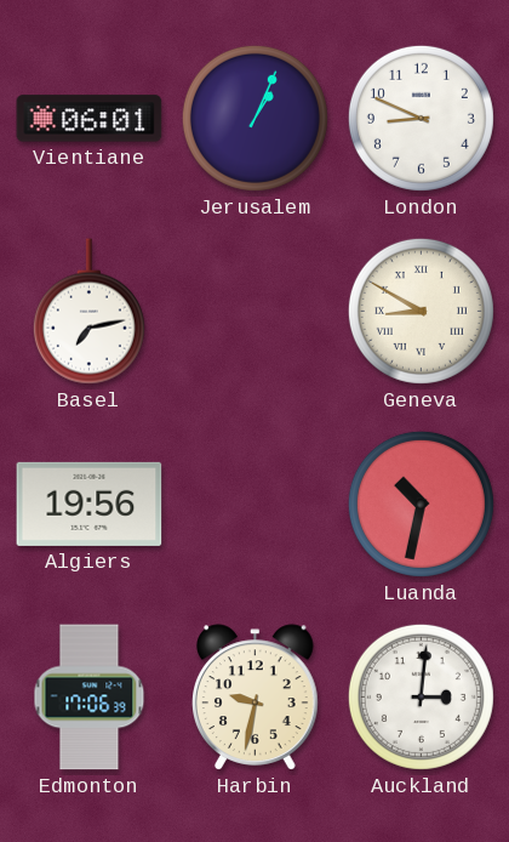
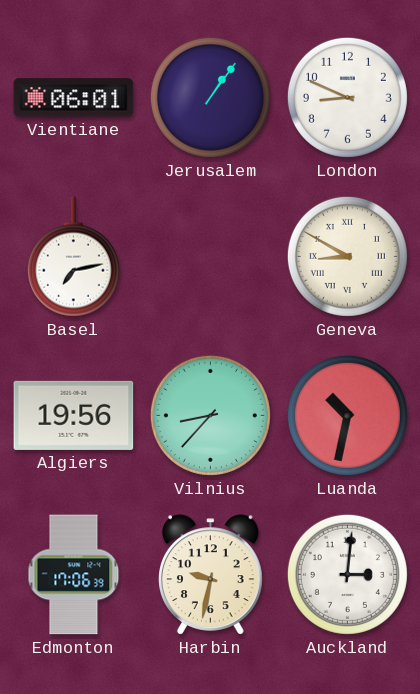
Jerusalem: 1:04 -> 1:06 (210, 97)
Vilnius: none -> 8:37 (210, 415)
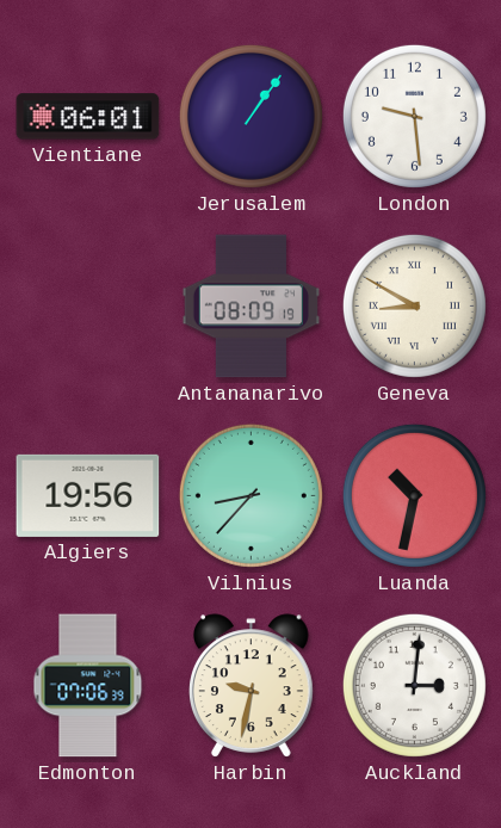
London: 8:49 -> 9:29 (414, 116)
Basel: 7:13 -> none (73, 257)
Antananarivo: none -> 08:09 (250, 307)
Edmonton: 17:06 -> 07:06 (88, 686)
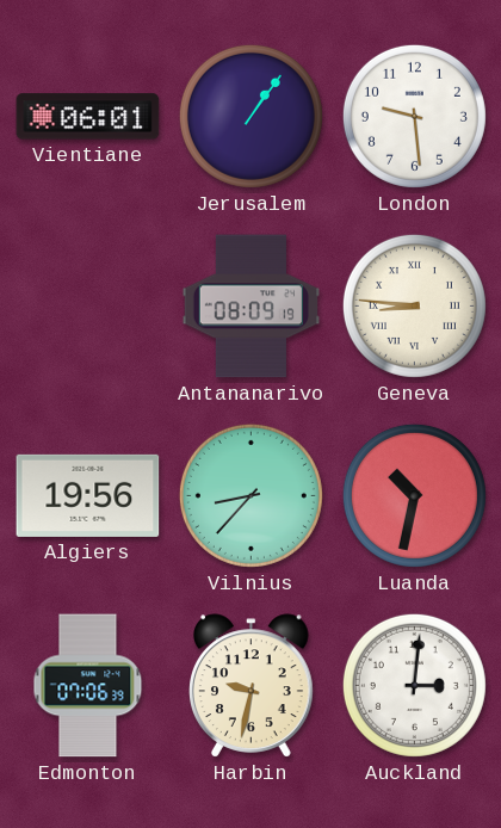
Geneva: 8:50 -> 8:46 (414, 305)
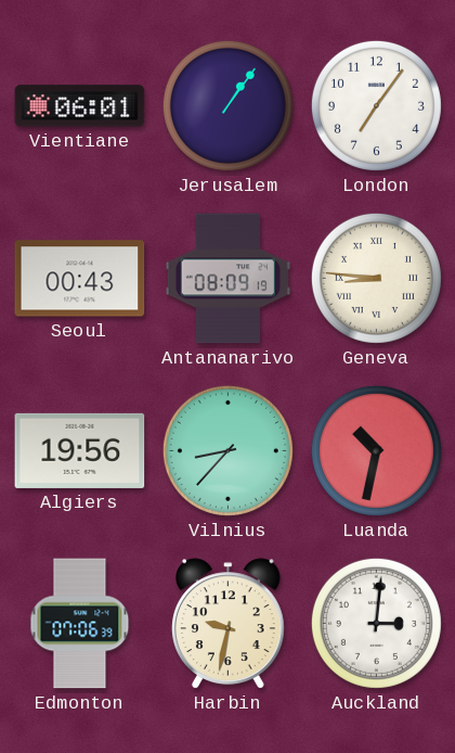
London: 9:29 -> 7:06 (376, 105)
Seoul: none -> 00:43 (80, 279)
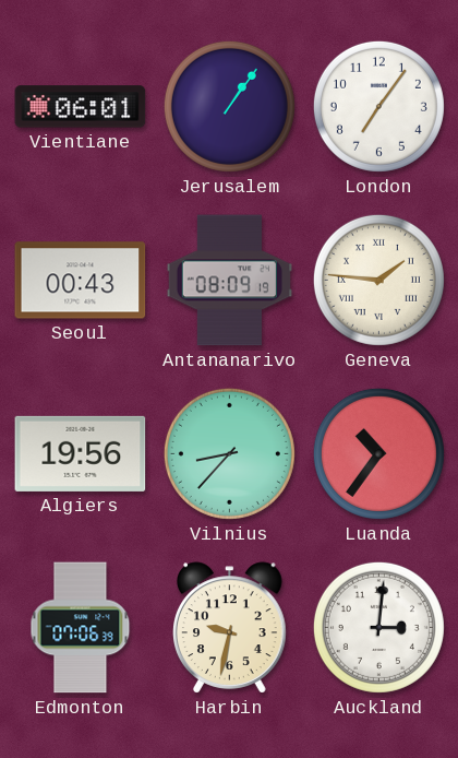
Geneva: 8:46 -> 1:46 (378, 280)
Luanda: 10:32 -> 10:36 (378, 453)
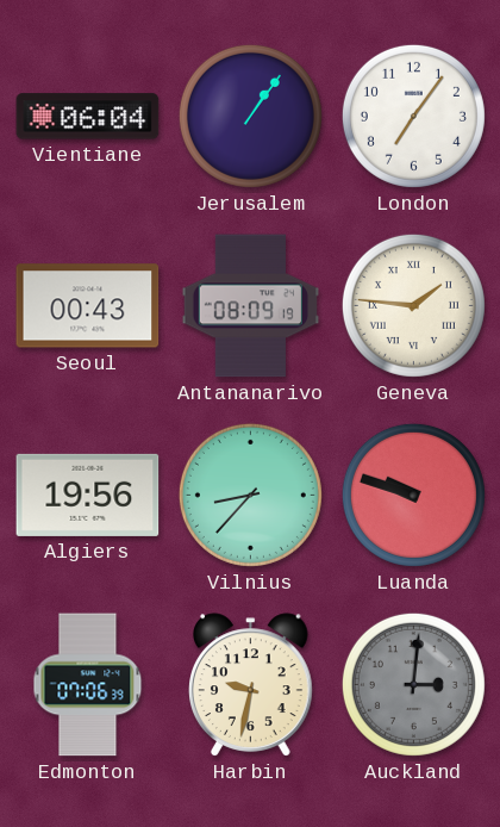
Vientiane: 06:01 -> 06:04 (88, 117)
Luanda: 10:36 -> 9:48 (413, 495)
Auckland dial: white -> grey (413, 684)
